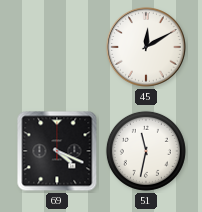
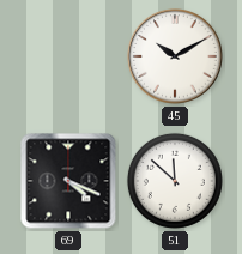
45: 12:10 -> 10:10 (175, 56)
51: 11:32 -> 11:52 (175, 181)
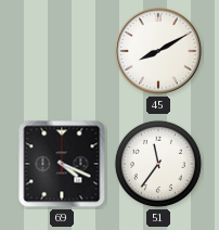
45: 10:10 -> 8:10 (158, 51)
51: 11:52 -> 11:36 (158, 164)
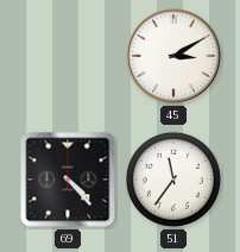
45: 8:10 -> 3:10 (173, 56)
69: 4:19 -> 4:23 (68, 179)
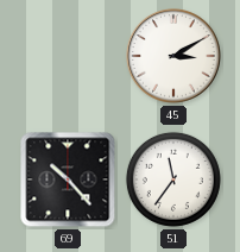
69: 4:23 -> 10:23 (68, 179)
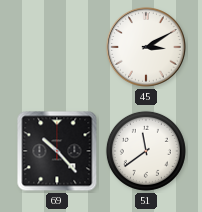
51: 11:36 -> 11:39 (146, 151)
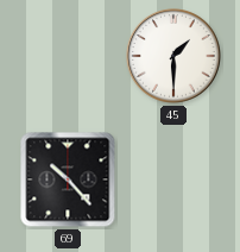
45: 3:10 -> 1:30 (173, 56)
51: 11:39 -> none (146, 151)
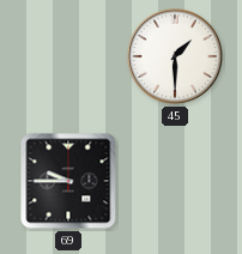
69: 10:23 -> 9:45 (68, 181)
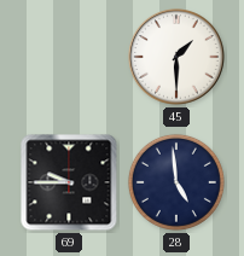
28: none -> 4:59 (176, 182)
